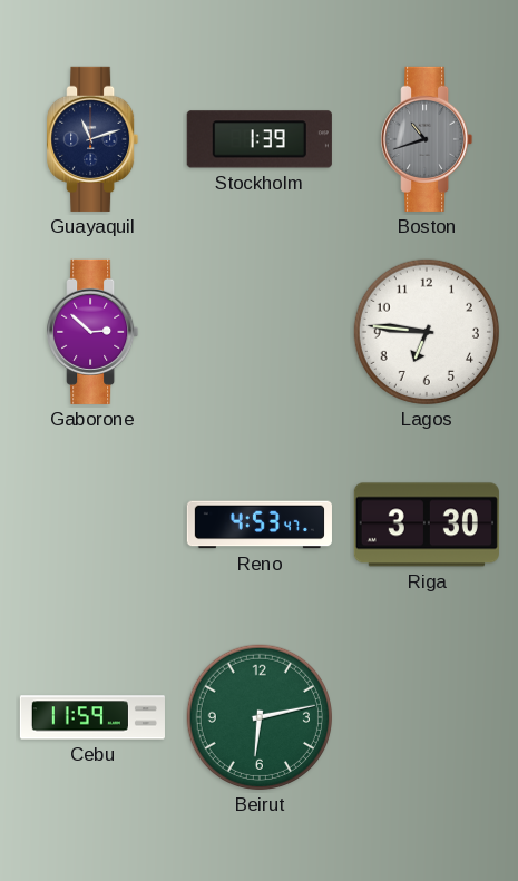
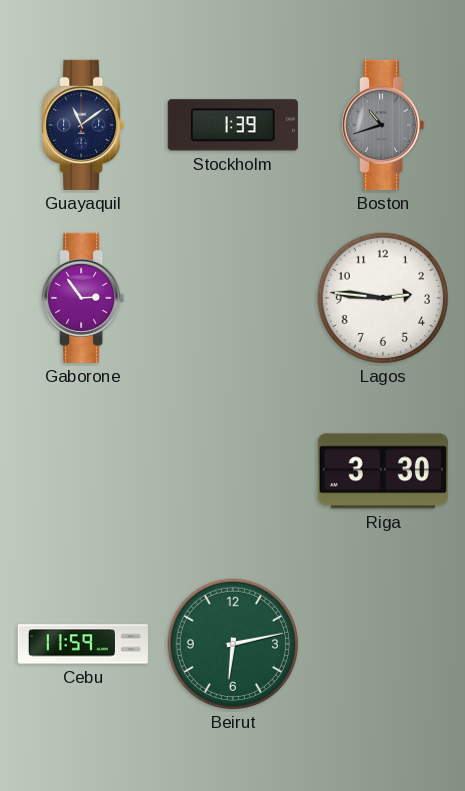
Guayaquil: 11:12 -> 11:09 (83, 125)
Gaborone: 2:52 -> 2:54 (83, 298)
Lagos: 6:46 -> 2:46 (383, 298)
Reno: 4:53 -> none (260, 525)
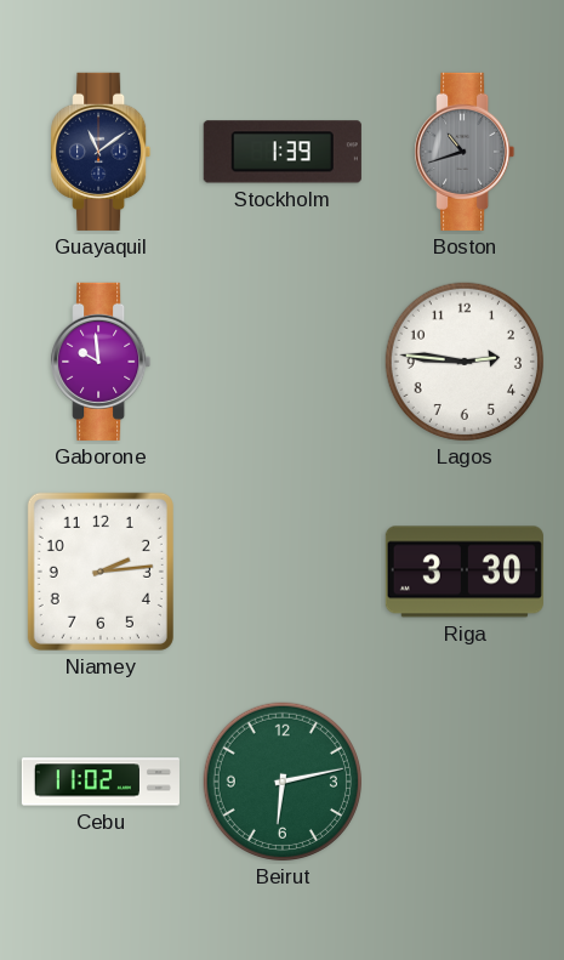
Gaborone: 2:54 -> 9:59 (101, 362)
Niamey: none -> 2:14 (101, 572)
Cebu: 11:59 -> 11:02 (101, 782)
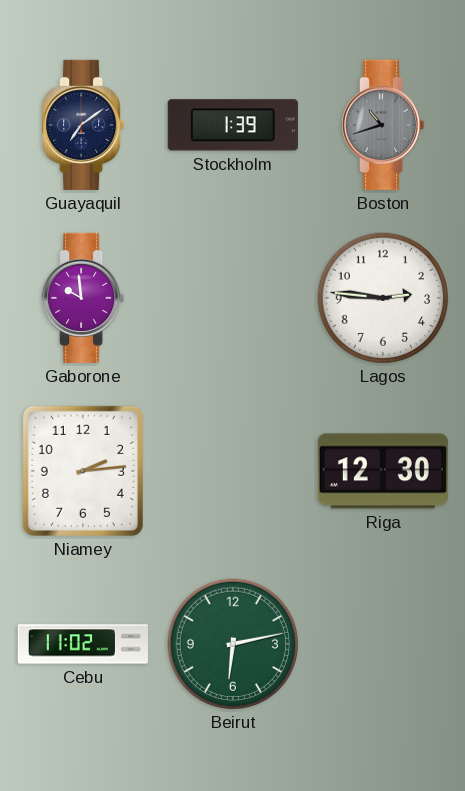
Guayaquil: 11:09 -> 7:09 (83, 125)
Riga: 3:30 -> 12:30 (383, 471)
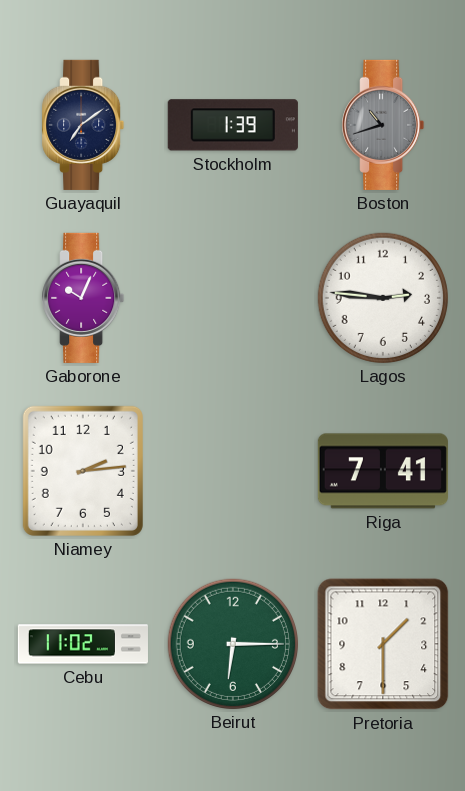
Gaborone: 9:59 -> 10:04 (83, 298)
Riga: 12:30 -> 7:41 (383, 471)
Beirut: 6:13 -> 6:15 (233, 644)
Pretoria: none -> 1:30 (383, 644)
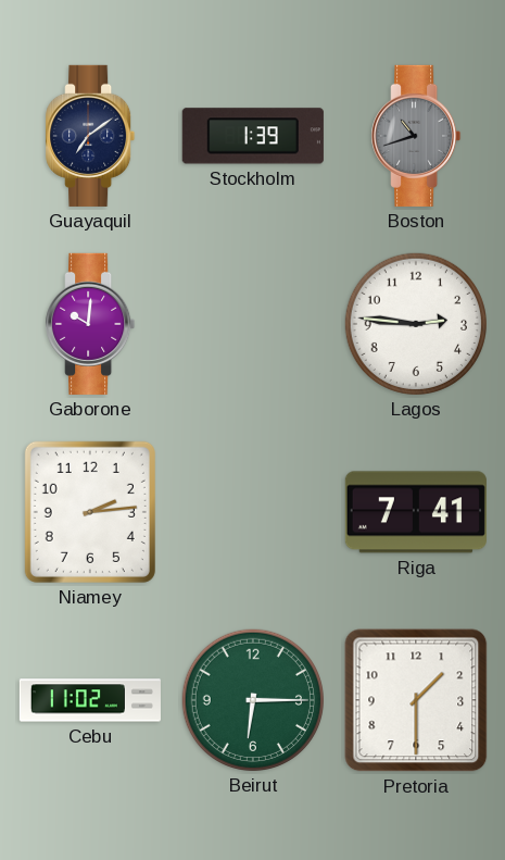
Gaborone: 10:04 -> 10:01 (90, 324)
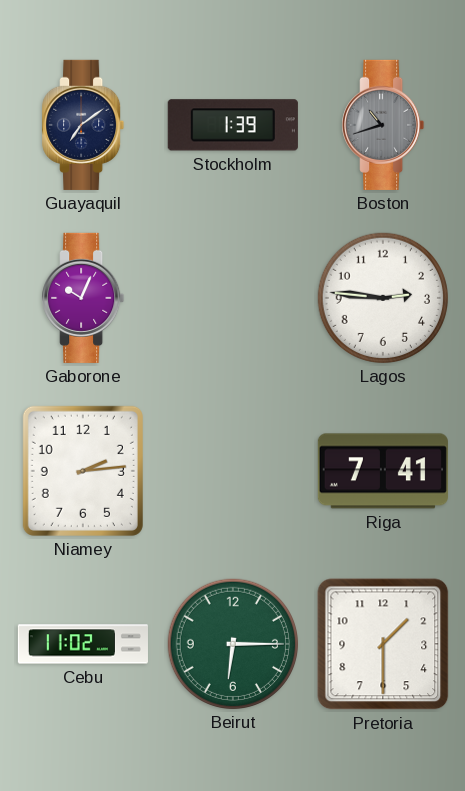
Gaborone: 10:01 -> 10:04 (83, 298)
